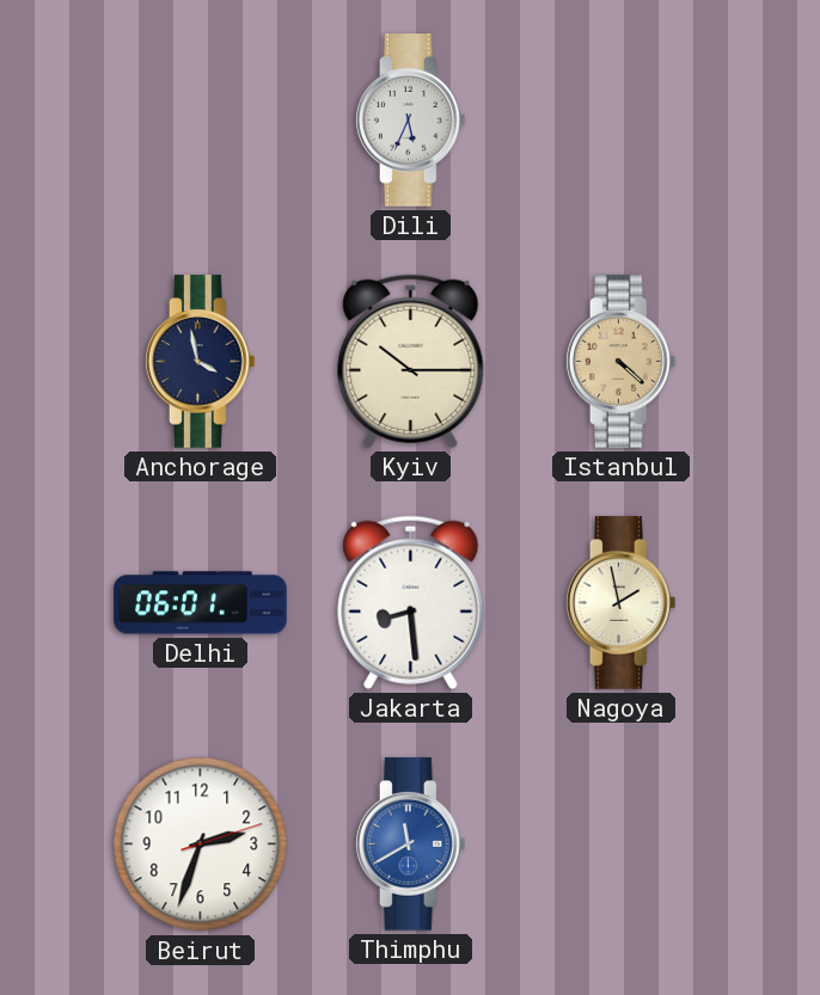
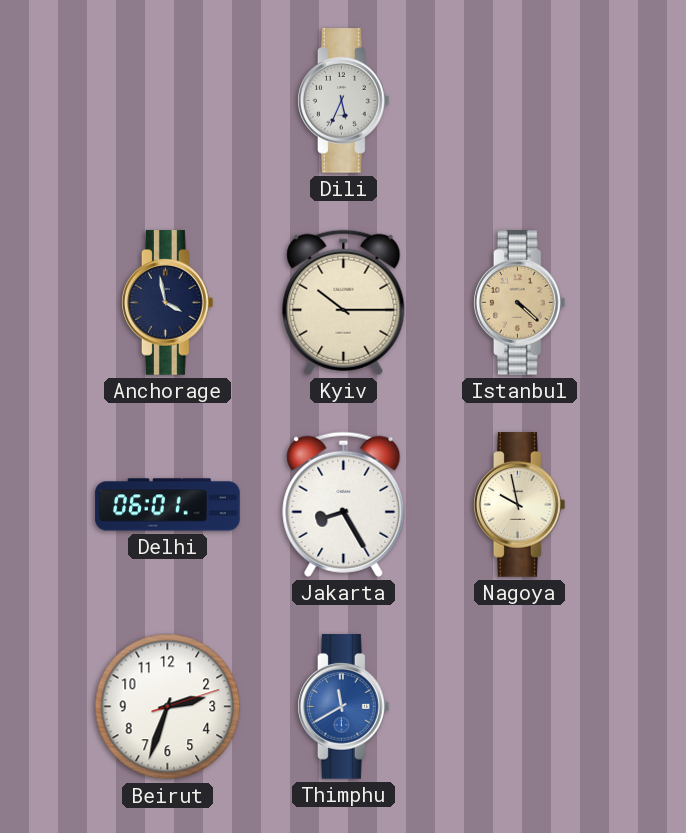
Jakarta: 8:29 -> 8:25 (344, 504)
Nagoya: 1:58 -> 9:58 (520, 505)
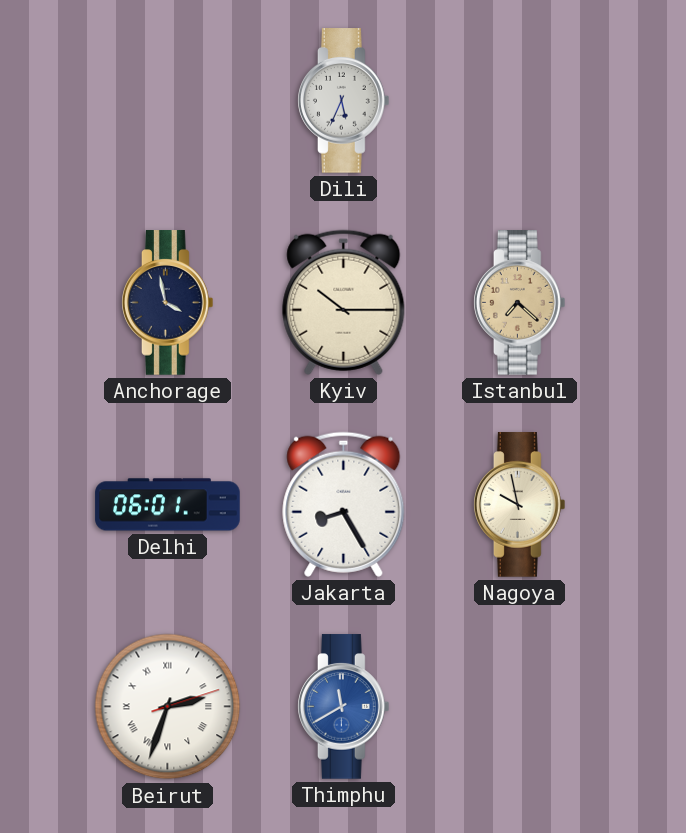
Istanbul: 4:22 -> 7:22 (520, 303)
Beirut numerals: Arabic -> Roman (168, 707)
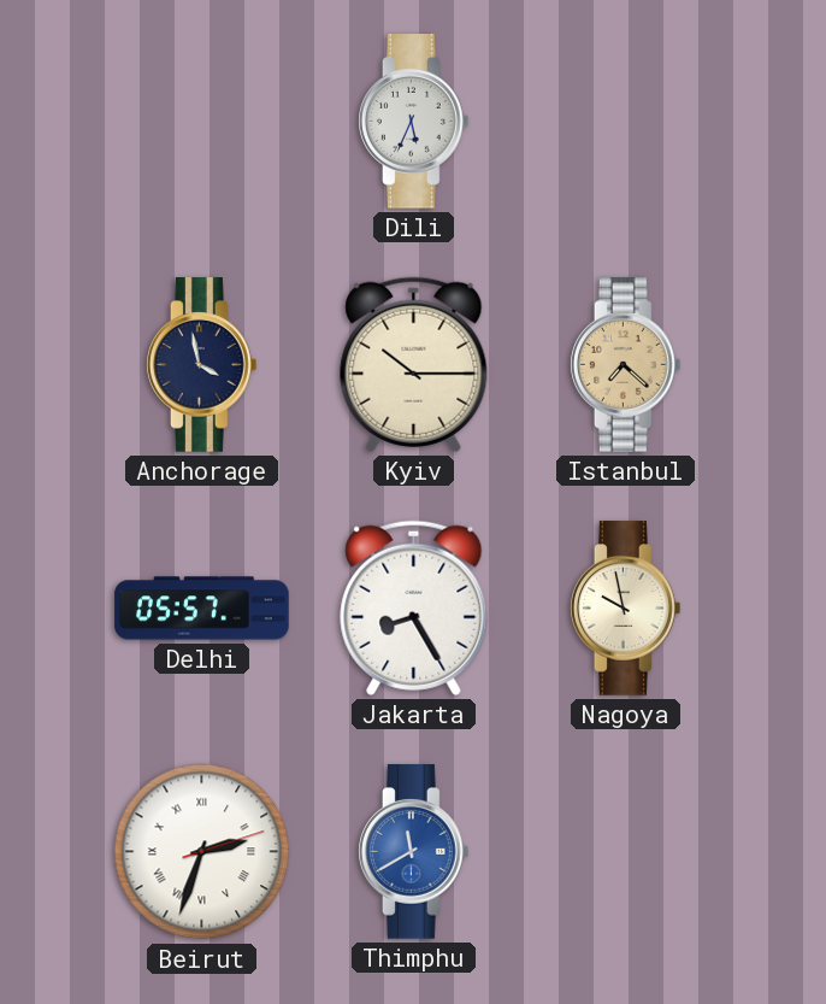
Delhi: 06:01 -> 05:57 (202, 609)
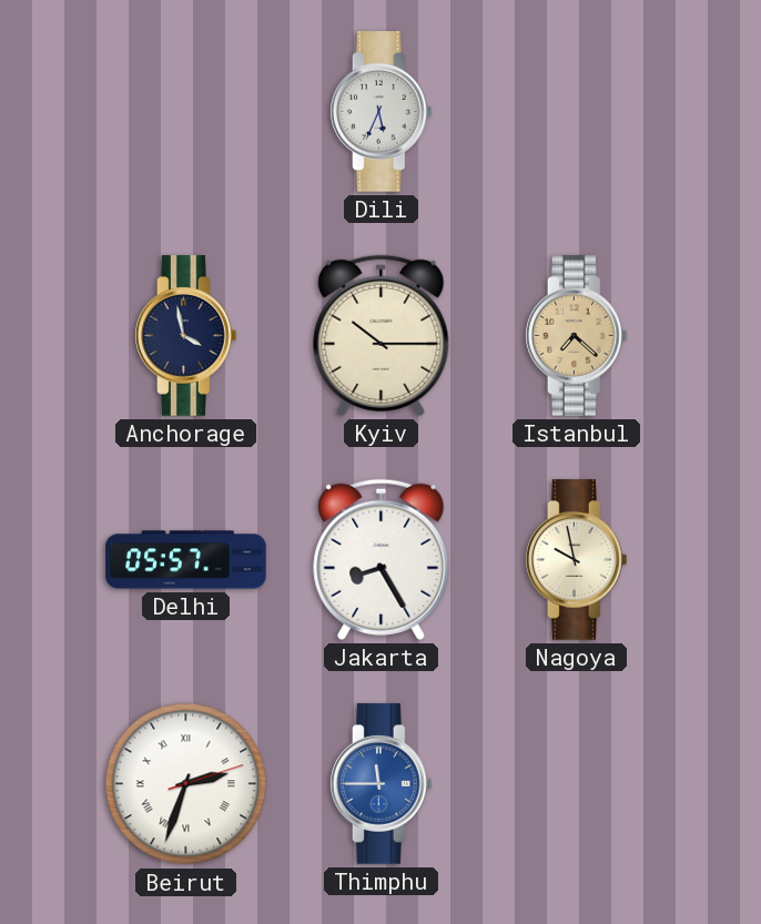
Thimphu: 11:40 -> 11:45 (382, 784)
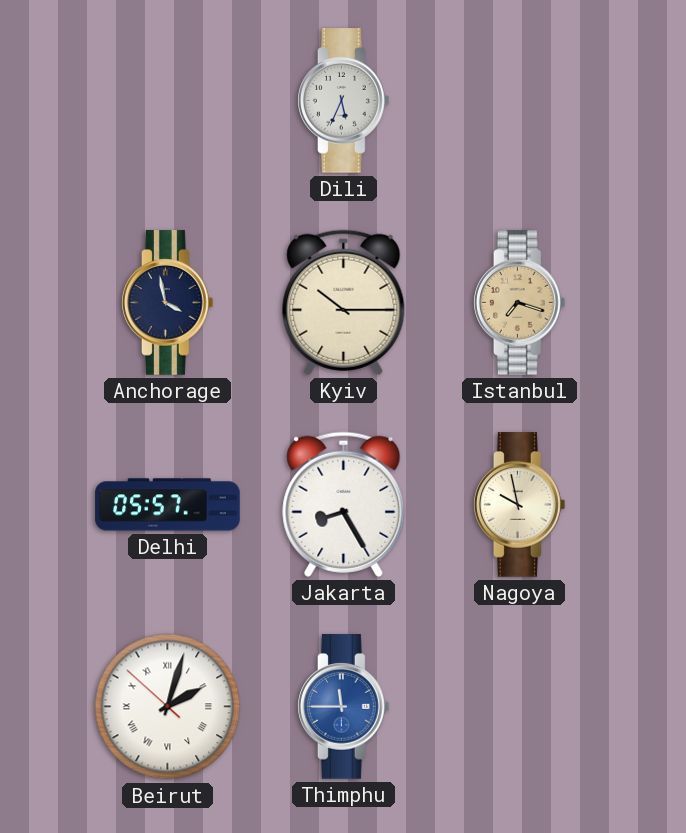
Istanbul: 7:22 -> 7:18 (520, 303)
Beirut: 2:33 -> 2:02 (168, 707)
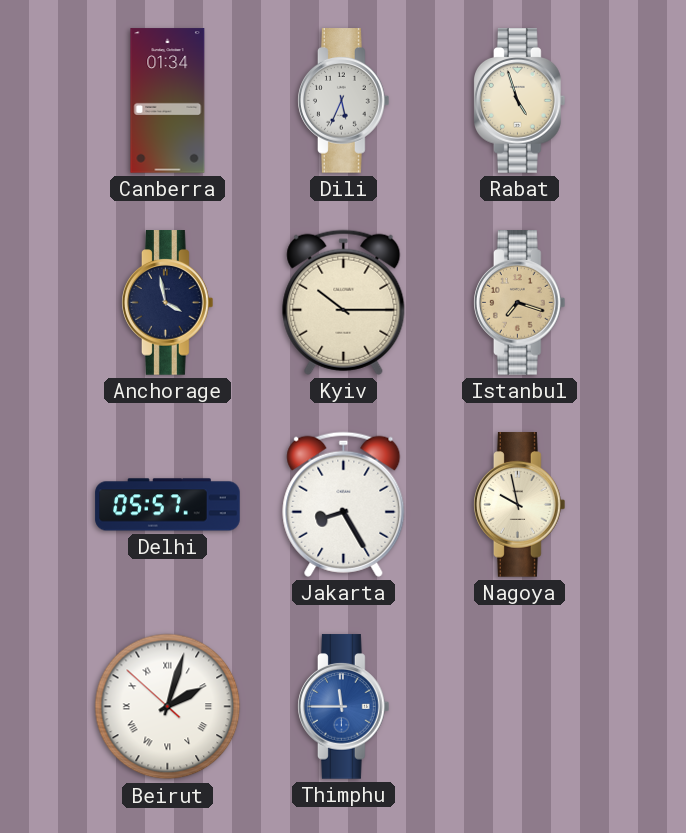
Canberra: none -> 01:34 (168, 101)
Rabat: none -> 4:57 (520, 101)
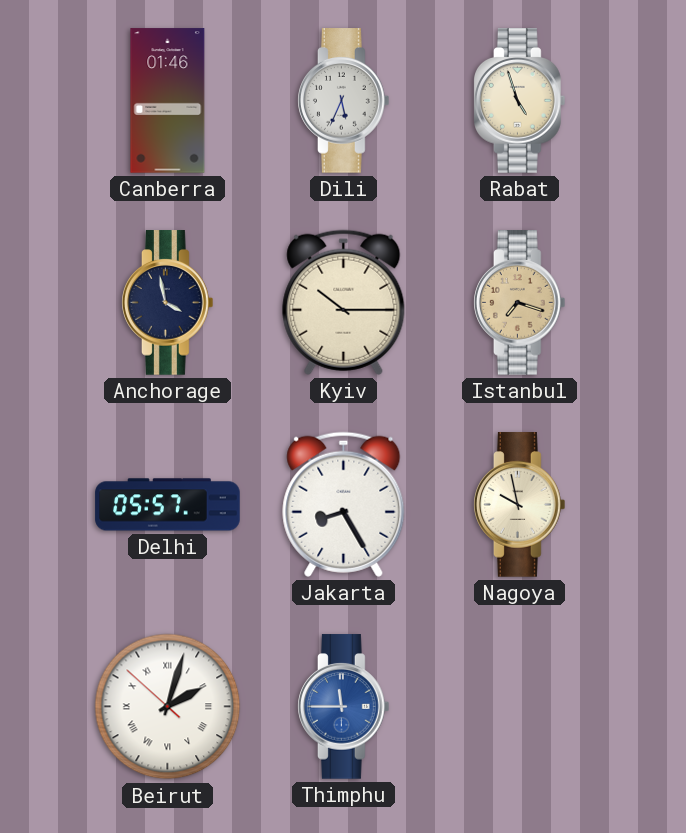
Canberra: 01:34 -> 01:46 (168, 101)
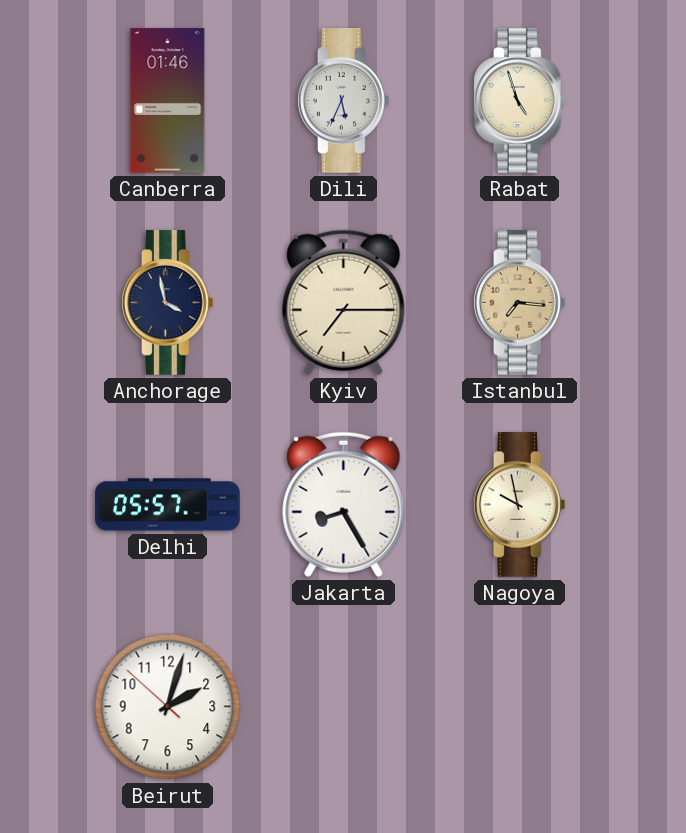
Kyiv: 10:15 -> 7:15 (344, 302)
Istanbul: 7:18 -> 7:16 (520, 303)
Beirut numerals: Roman -> Arabic (168, 707)
Thimphu: 11:45 -> none (344, 707)
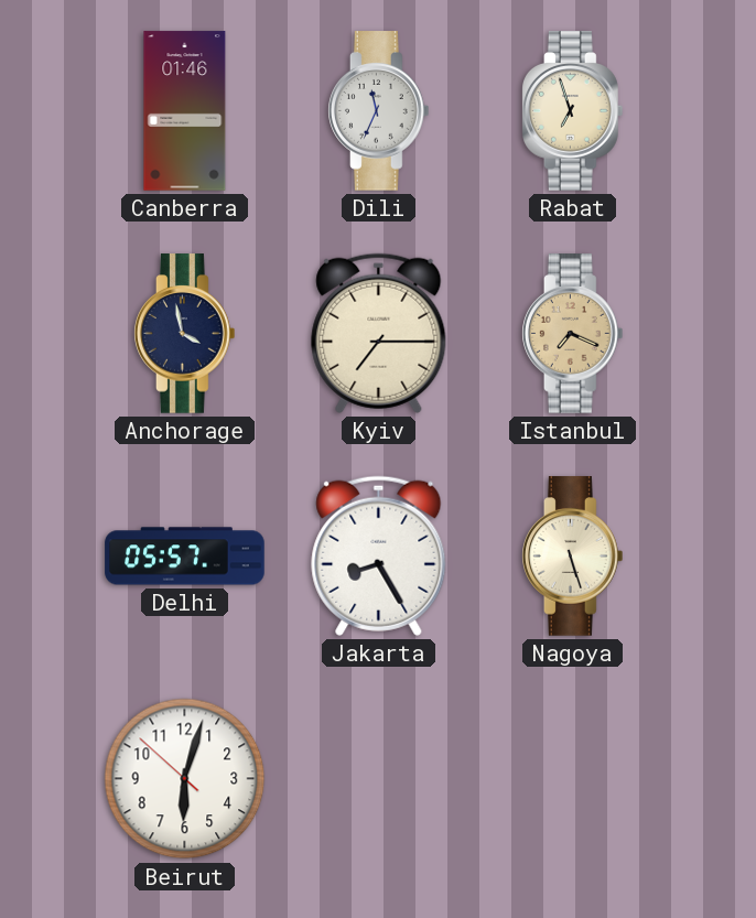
Dili: 5:34 -> 11:34 (379, 111)
Rabat: 4:57 -> 6:57 (573, 111)
Istanbul: 7:16 -> 7:19 (573, 334)
Nagoya: 9:58 -> 5:27 (573, 557)
Beirut: 2:02 -> 6:02 (185, 779)
